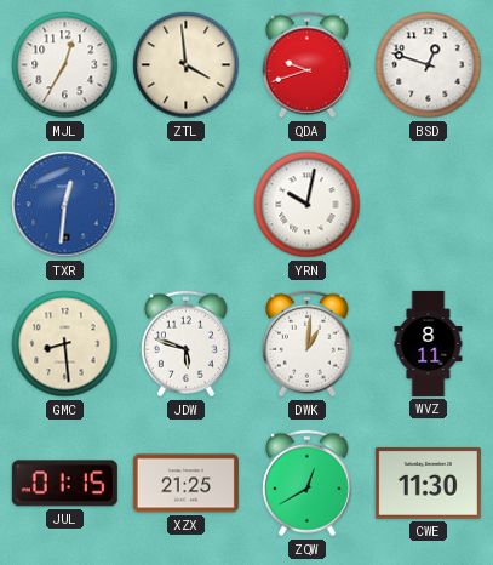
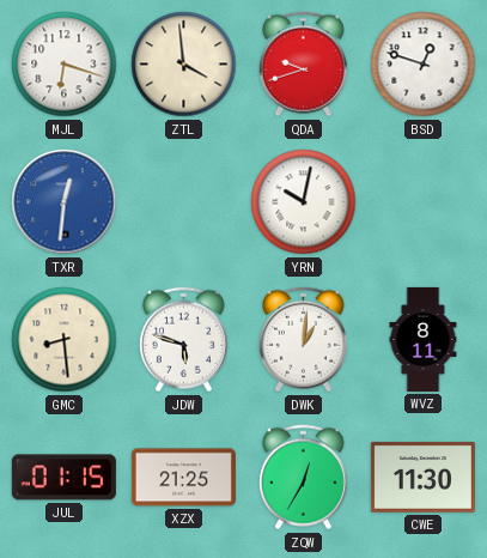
MJL: 12:35 -> 6:18 (65, 65)
ZQW: 12:40 -> 12:35 (303, 478)
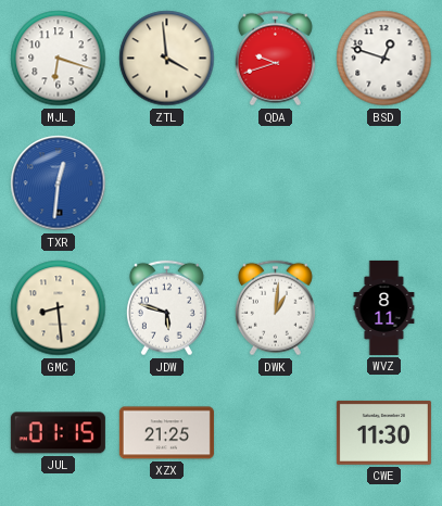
YRN: 10:02 -> none (304, 202)
ZQW: 12:35 -> none (303, 478)
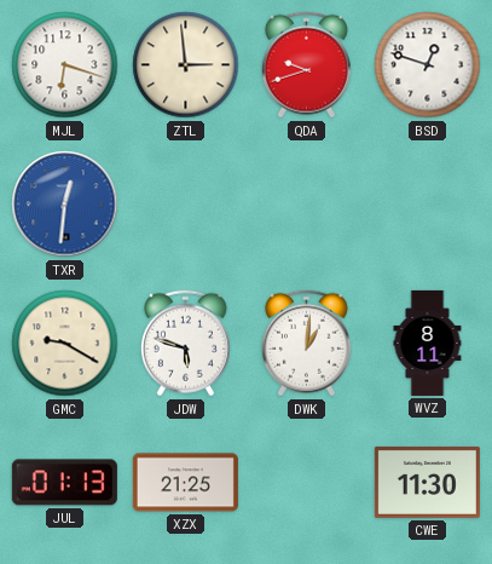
ZTL: 3:59 -> 2:59 (186, 65)
GMC: 8:29 -> 9:20 (65, 344)
JUL: 01:15 -> 01:13 (64, 483)
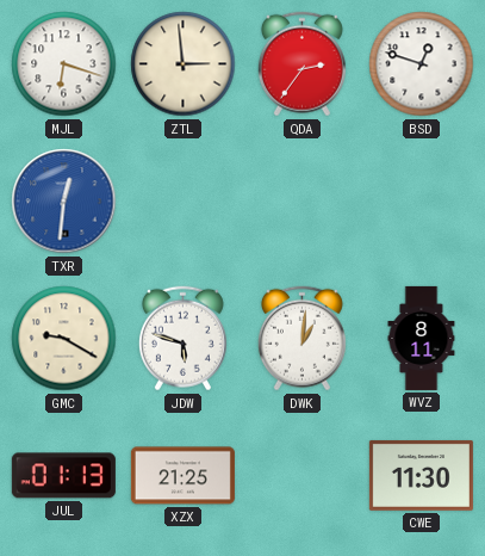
QDA: 9:42 -> 2:36 (301, 64)
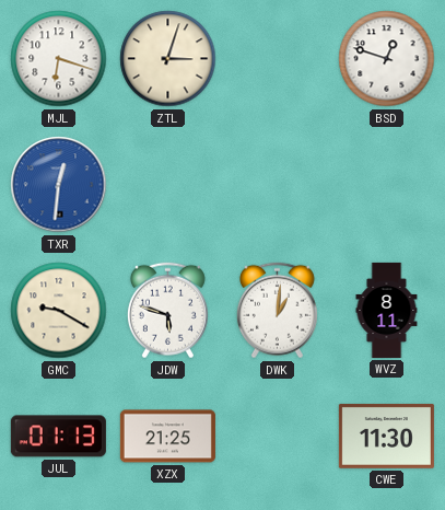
ZTL: 2:59 -> 3:03 (168, 59)
QDA: 2:36 -> none (301, 64)
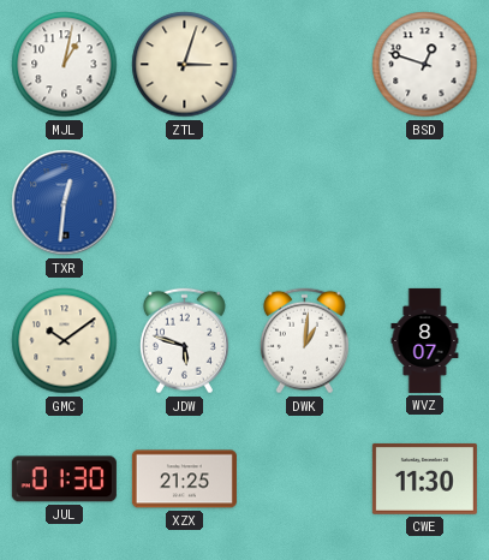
MJL: 6:18 -> 1:02 (65, 65)
GMC: 9:20 -> 10:09 (65, 341)
WVZ: 8:11 -> 8:07 (425, 340)
JUL: 01:13 -> 01:30 (64, 479)
